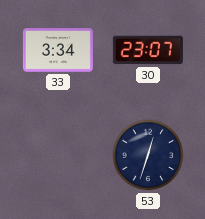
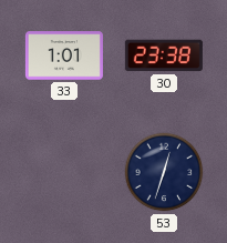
33: 3:34 -> 1:01 (64, 55)
30: 23:07 -> 23:38 (164, 55)
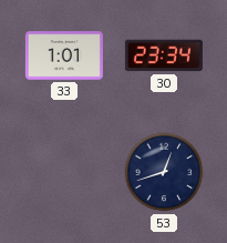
30: 23:38 -> 23:34 (164, 55)
53: 12:33 -> 12:42 (164, 172)
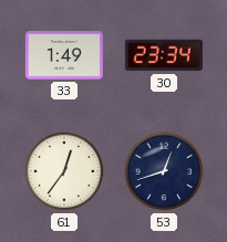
33: 1:01 -> 1:49 (64, 55)
61: none -> 12:36 (64, 171)
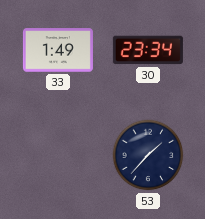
61: 12:36 -> none (64, 171)
53: 12:42 -> 1:37 (148, 155)
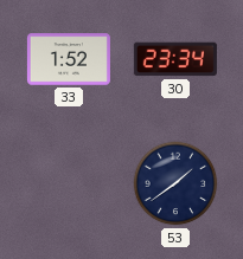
33: 1:49 -> 1:52 (69, 59)
53: 1:37 -> 1:39 (175, 183)
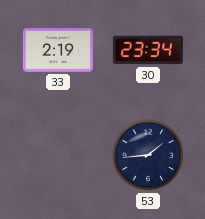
33: 1:52 -> 2:19 (58, 50)
53: 1:39 -> 1:44 (148, 155)
